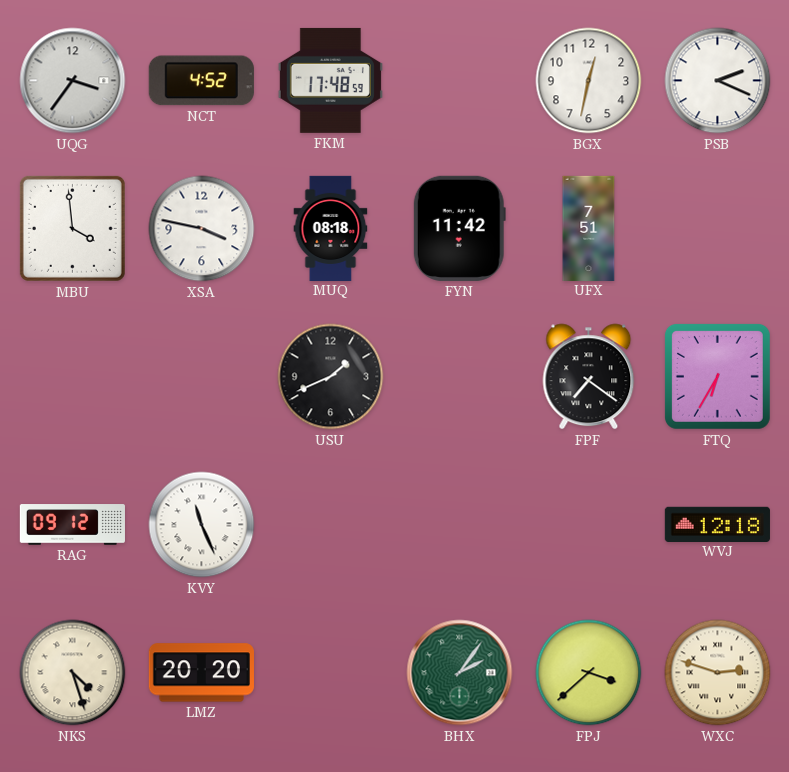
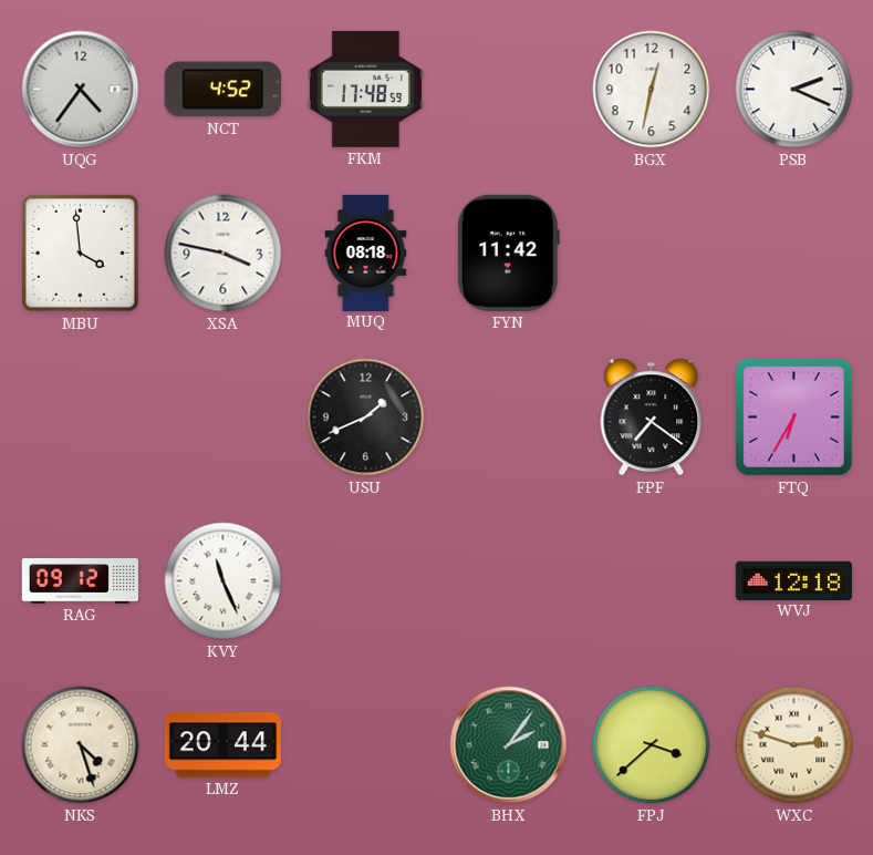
UQG: 3:36 -> 4:36 (81, 90)
UFX: 7:51 -> none (589, 228)
LMZ: 20:20 -> 20:44 (222, 745)
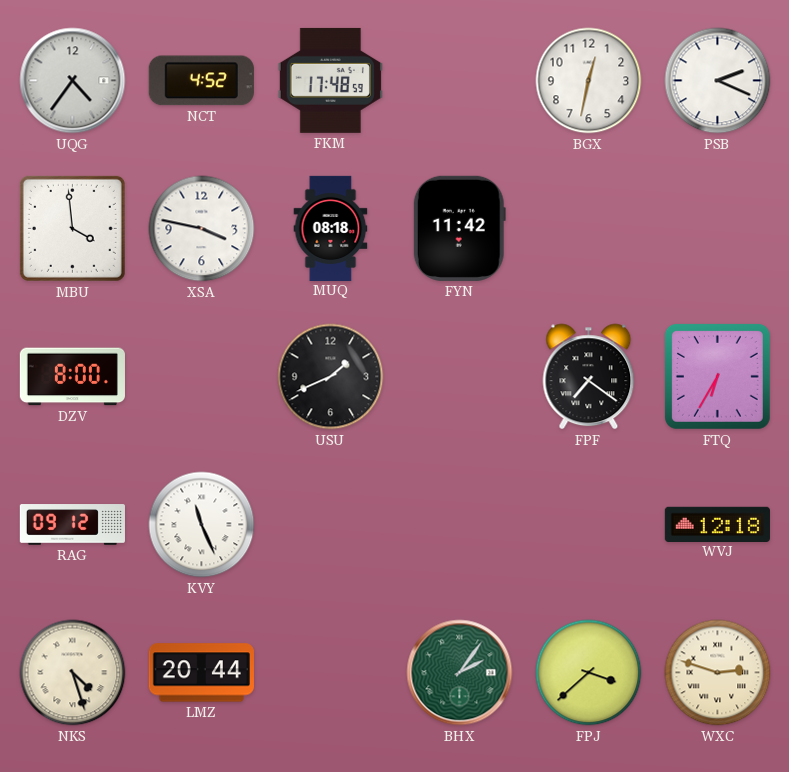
DZV: none -> 8:00 (72, 377)
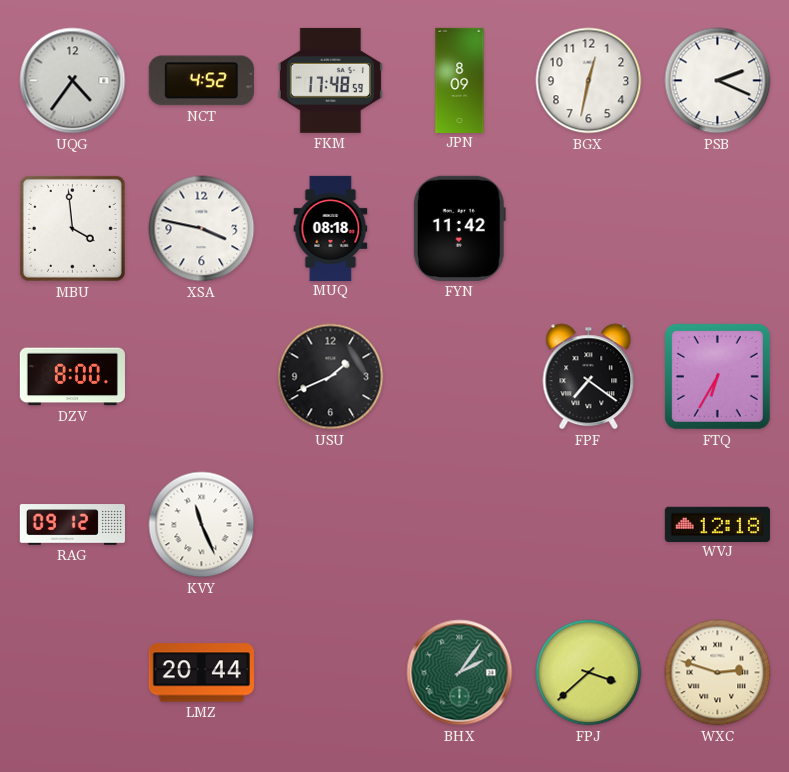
JPN: none -> 8:09 (460, 80)
NKS: 4:27 -> none (73, 673)
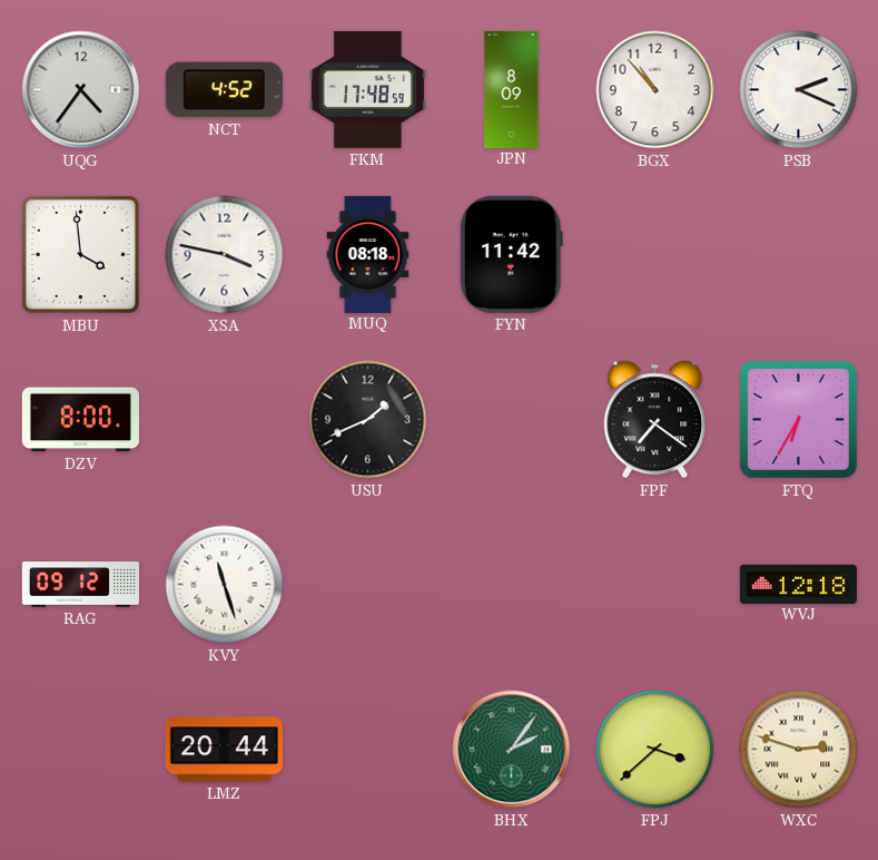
BGX: 12:32 -> 10:53 (655, 90)
KVY: 11:26 -> 11:27 (225, 585)
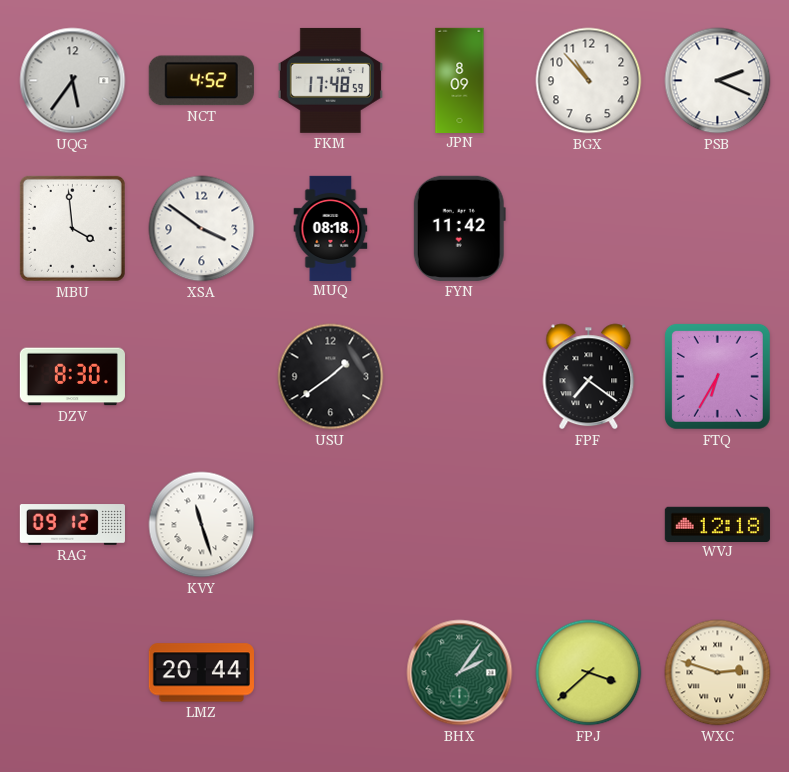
UQG: 4:36 -> 5:36 (73, 81)
XSA: 3:47 -> 3:51 (202, 229)
DZV: 8:00 -> 8:30 (72, 377)
USU: 1:41 -> 1:39 (331, 377)
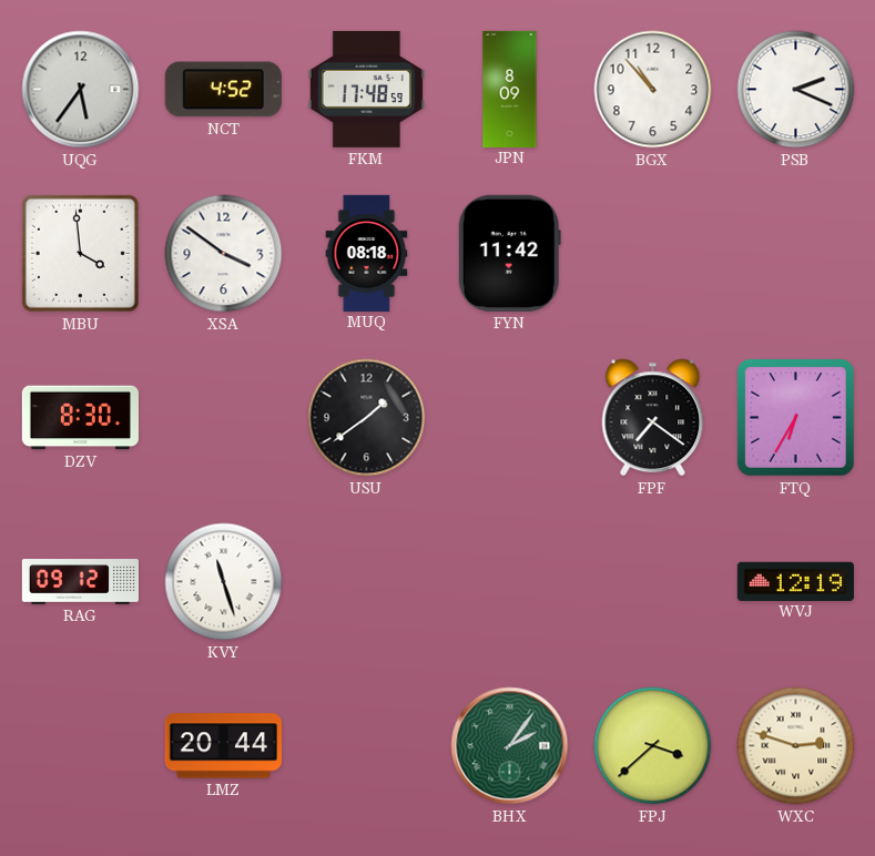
WVJ: 12:18 -> 12:19 (795, 581)
